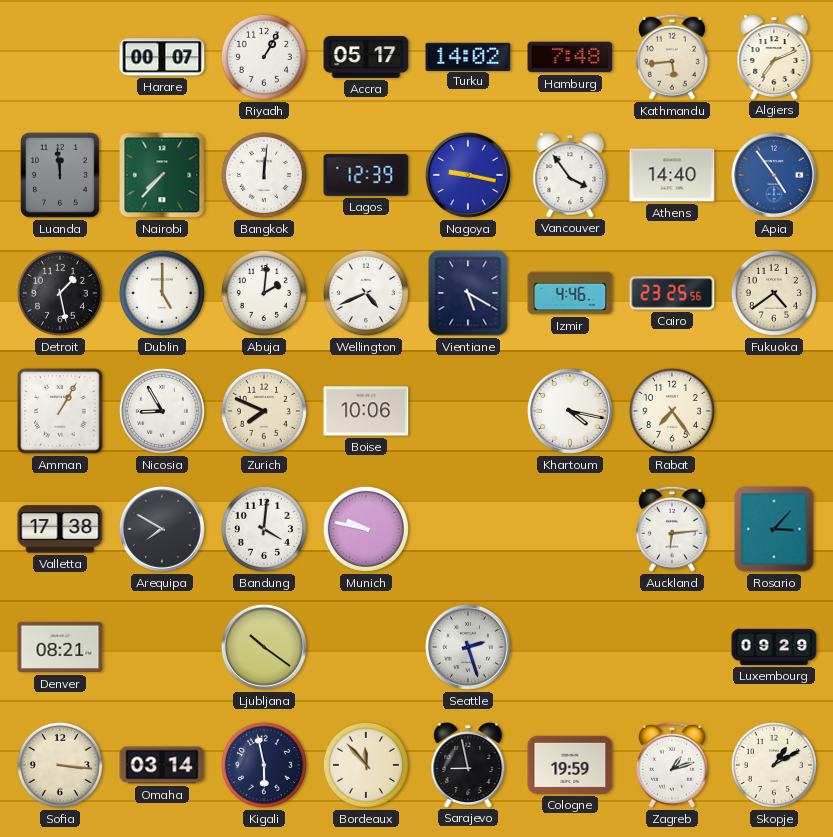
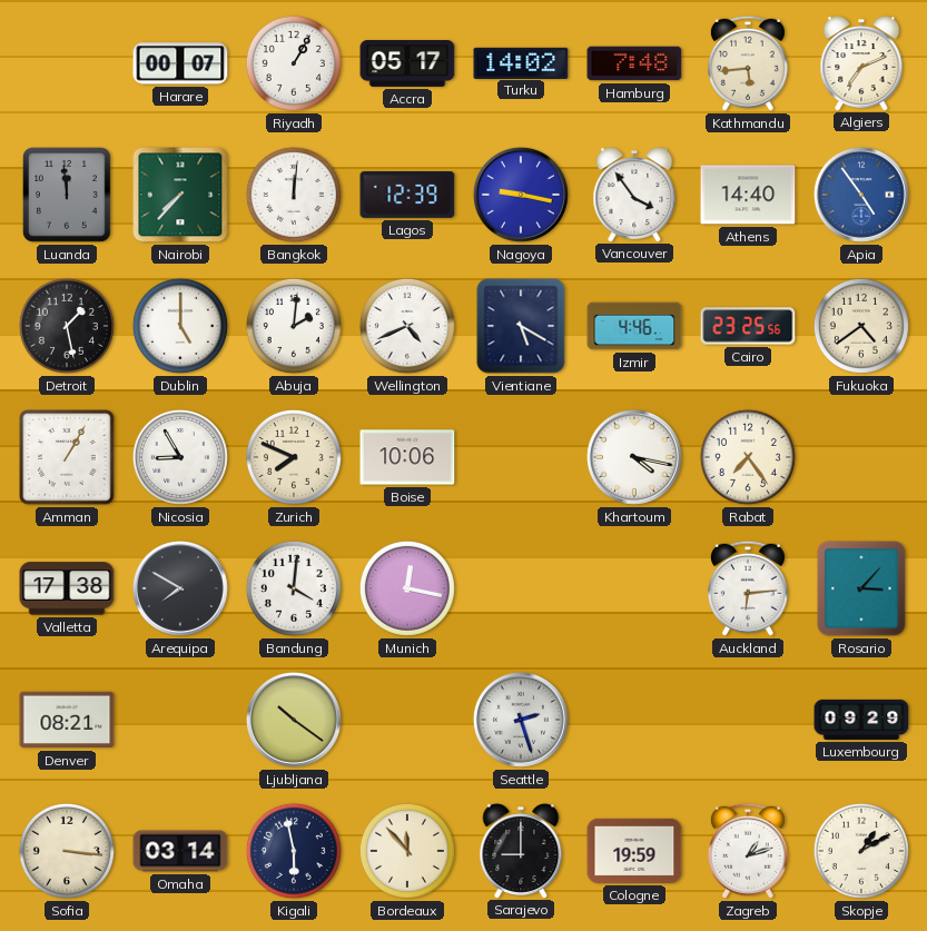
Munich: 9:47 -> 12:17 (407, 588)
Sarajevo: 8:58 -> 9:00 (521, 851)
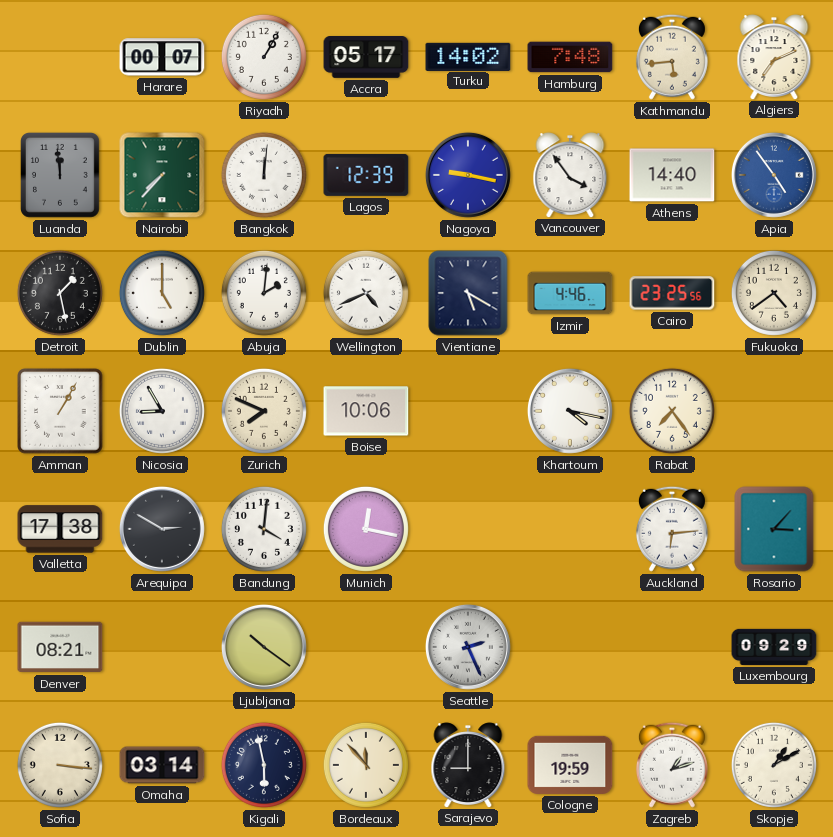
Arequipa: 7:50 -> 2:50 (162, 529)
Seattle: 2:27 -> 2:26 (468, 647)
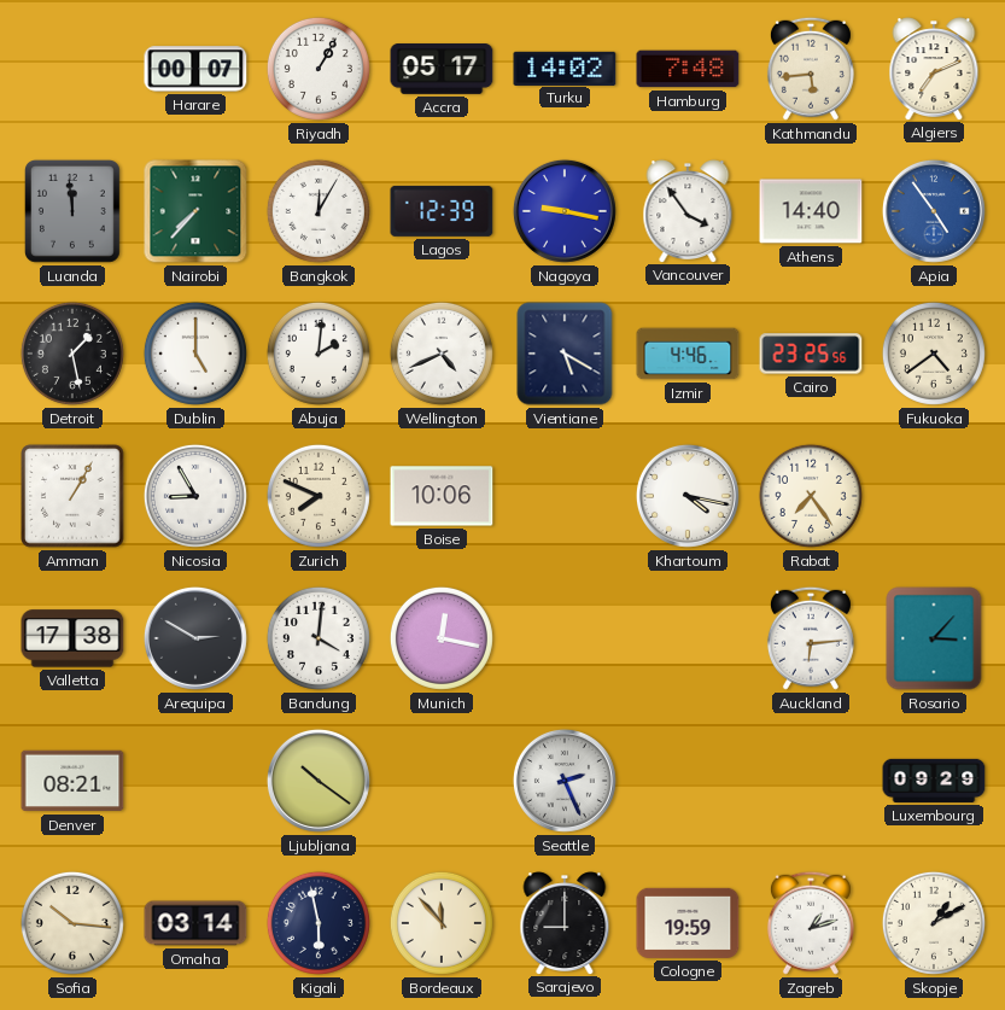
Bangkok: 12:01 -> 12:05 (319, 211)
Sofia: 3:16 -> 10:16 (72, 923)
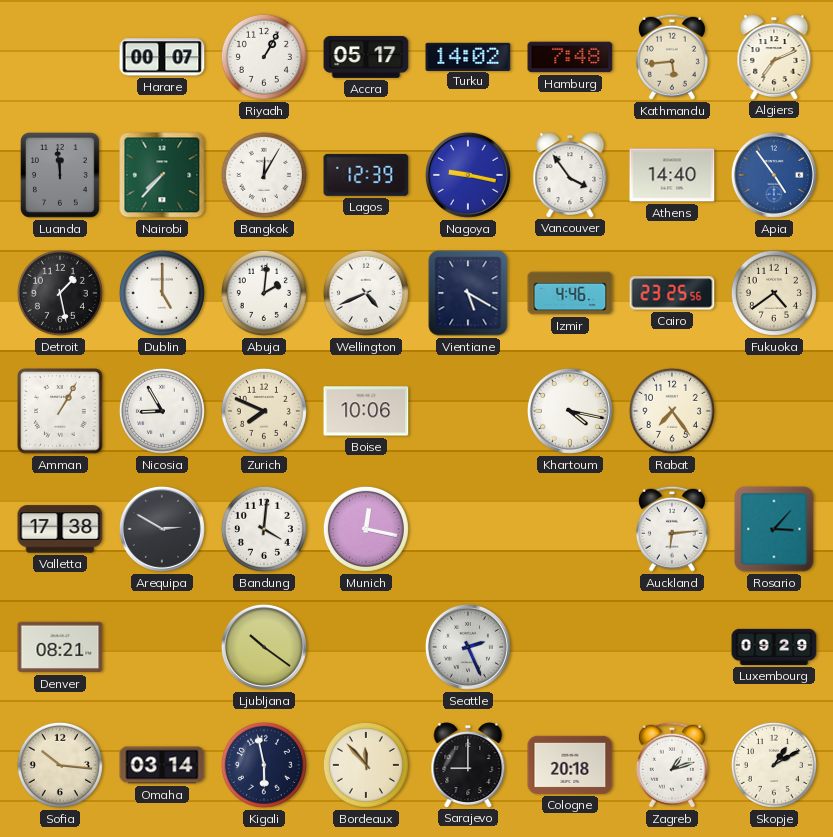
Cologne: 19:59 -> 20:18 (570, 765)
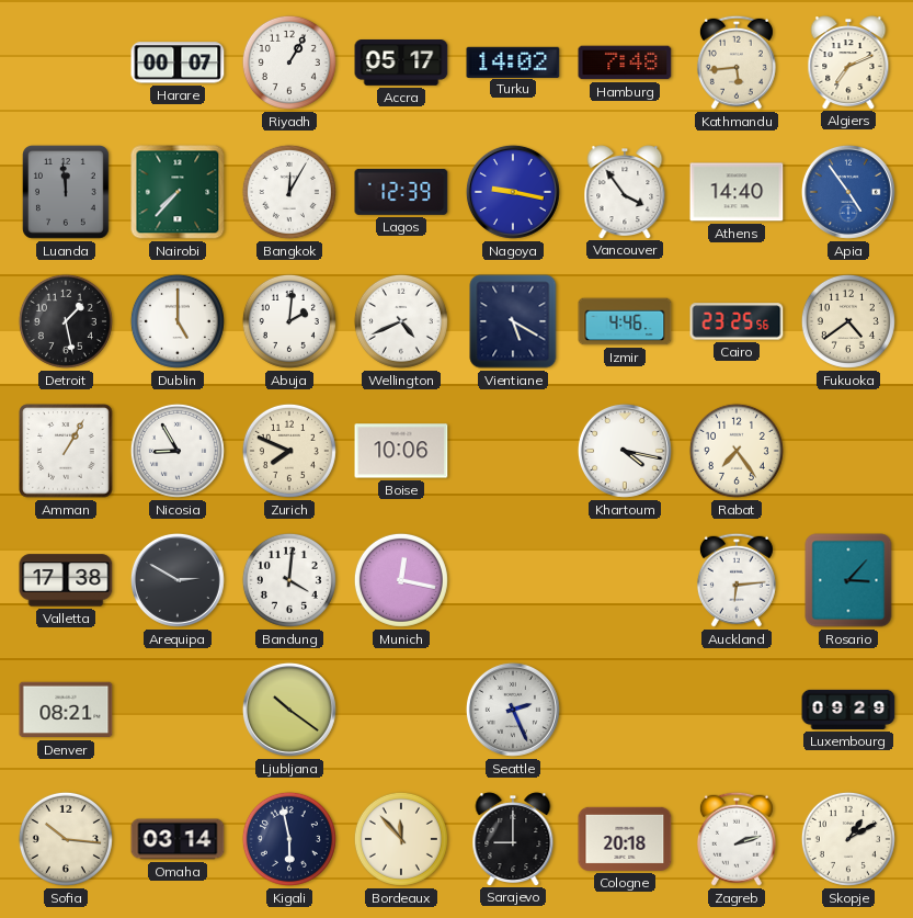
Zagreb: 1:12 -> 2:12 (737, 839)
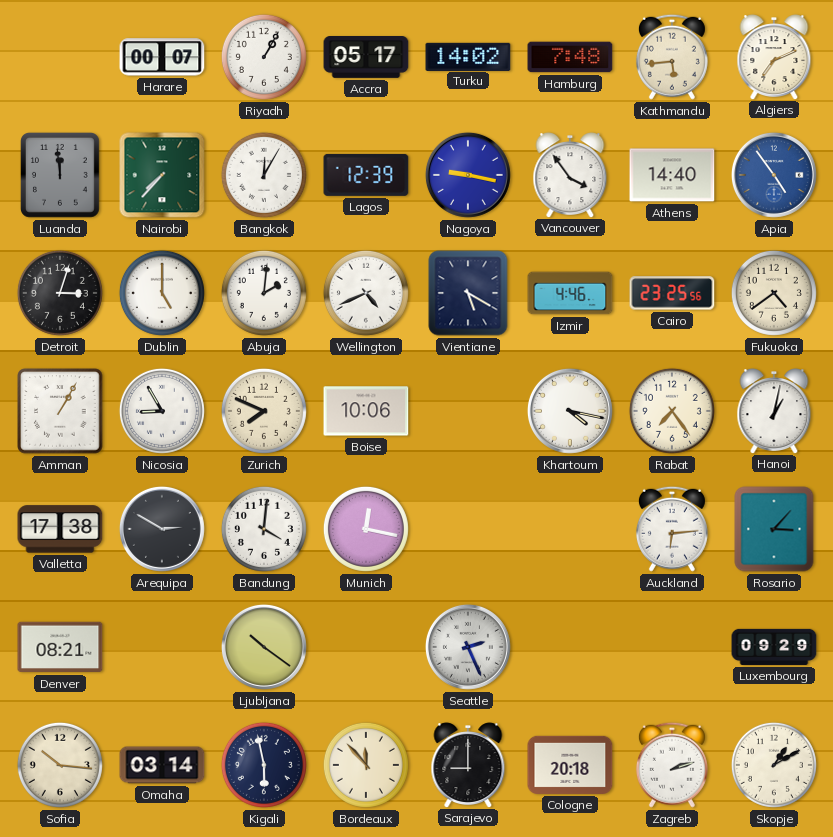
Detroit: 1:28 -> 3:03 (60, 293)
Hanoi: none -> 1:02 (774, 411)
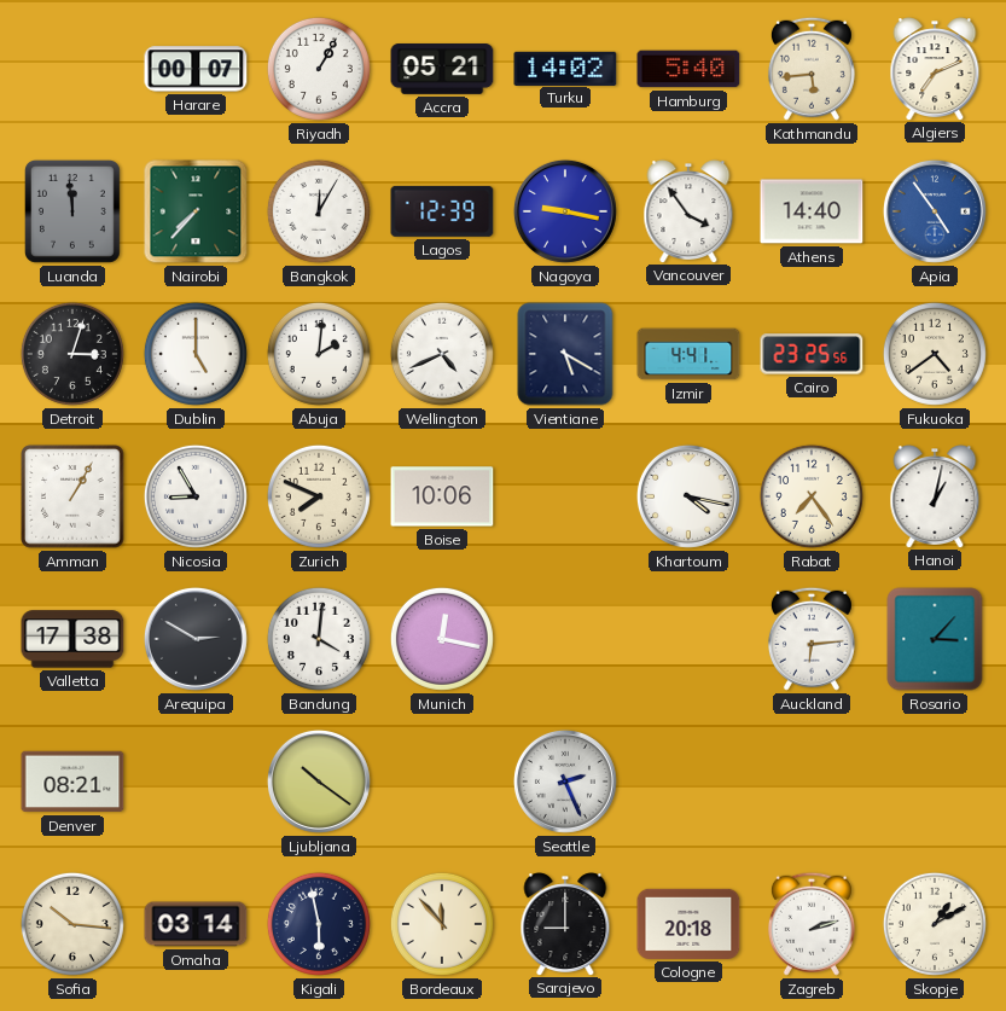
Accra: 05:17 -> 05:21 (442, 70)
Hamburg: 7:48 -> 5:40 (688, 69)
Izmir: 4:46 -> 4:41 (688, 354)
Luxembourg: 09:29 -> none (774, 647)
